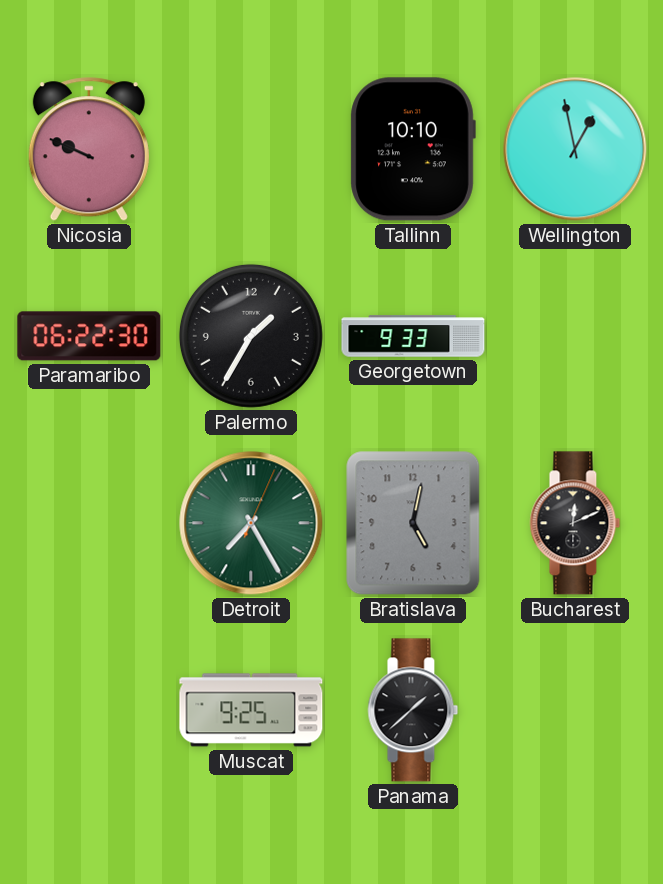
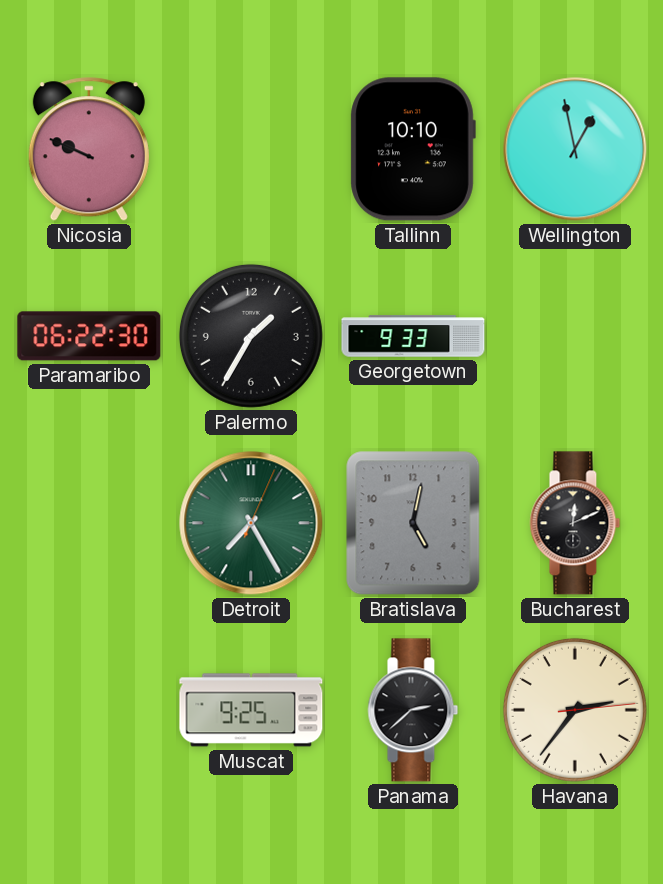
Panama: 1:38 -> 2:38 (413, 710)
Havana: none -> 2:36 (575, 710)
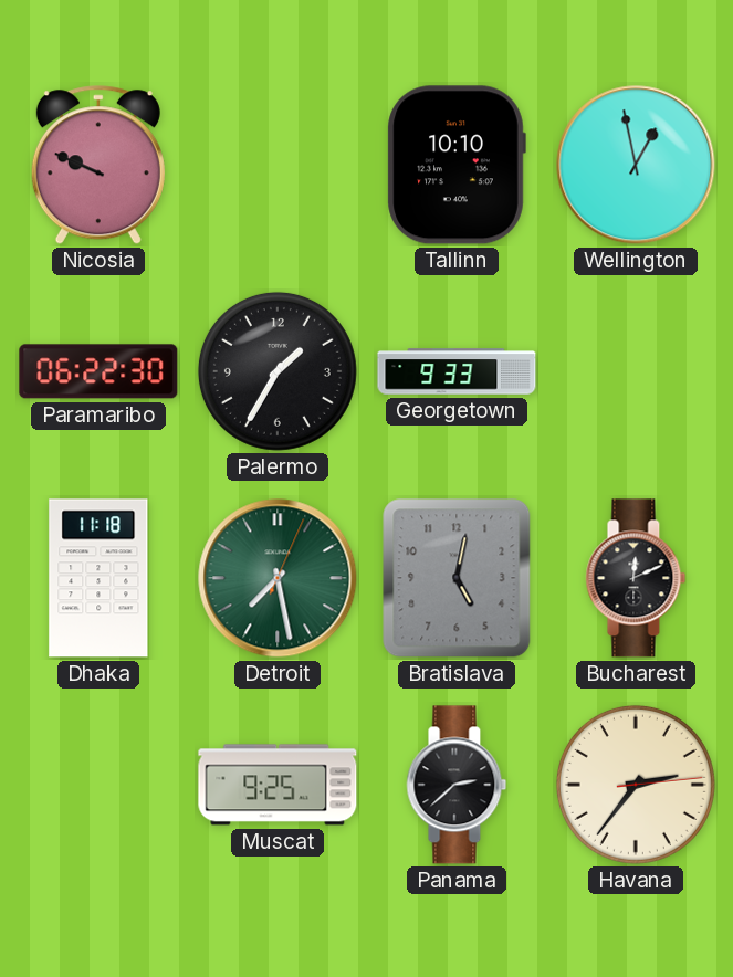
Dhaka: none -> 11:18 (98, 578)
Detroit: 7:25 -> 7:28 (278, 578)
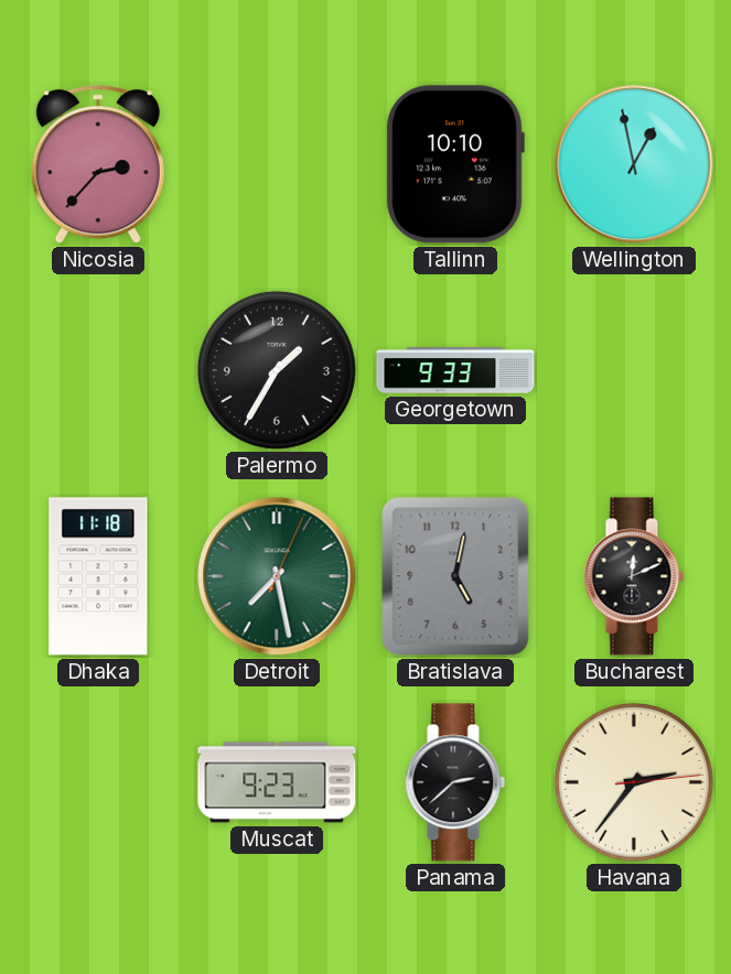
Nicosia: 9:49 -> 2:37 (98, 165)
Paramaribo: 06:22 -> none (98, 371)
Muscat: 9:25 -> 9:23 (277, 782)
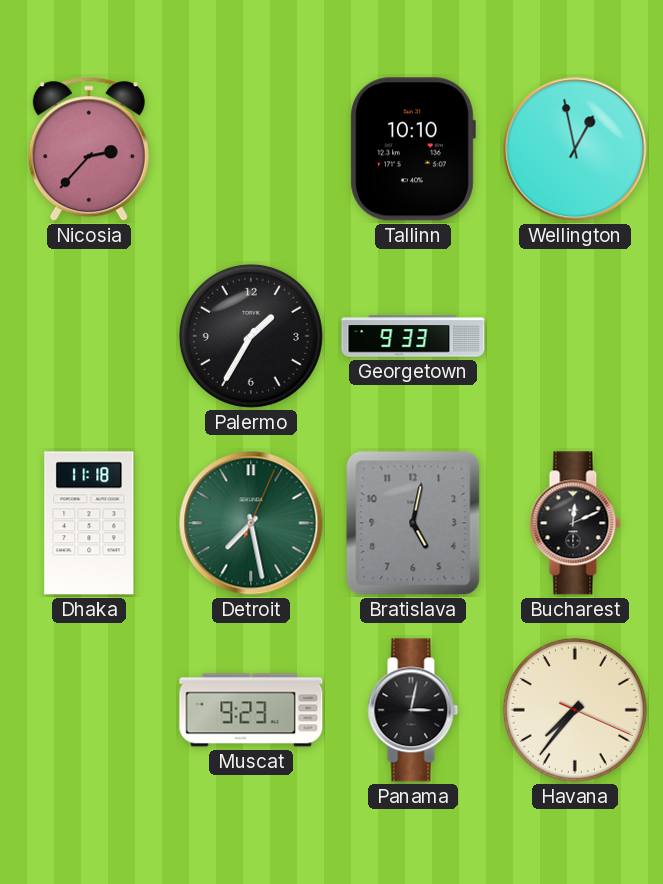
Panama: 2:38 -> 3:02 (413, 710)
Havana: 2:36 -> 7:36 (575, 710)
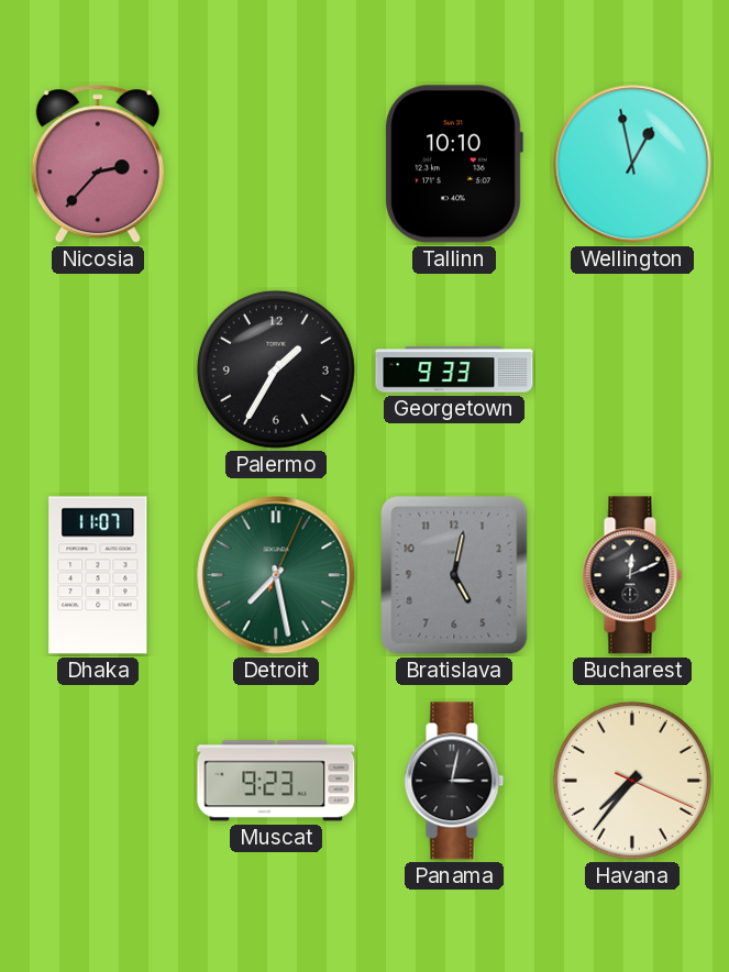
Dhaka: 11:18 -> 11:07 (98, 575)
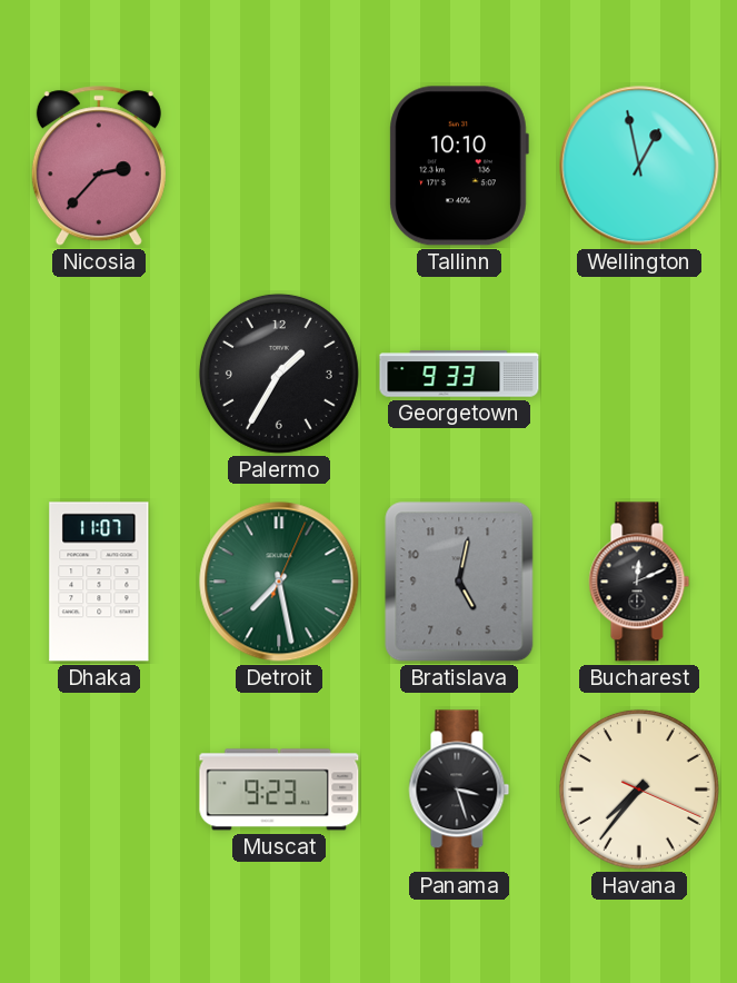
Panama: 3:02 -> 3:27 (459, 790)
